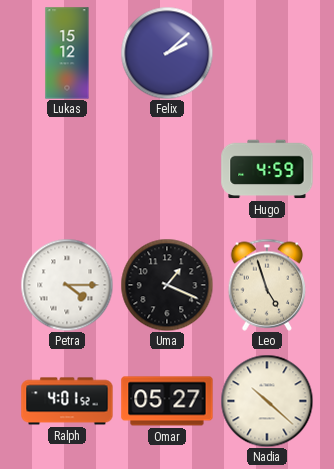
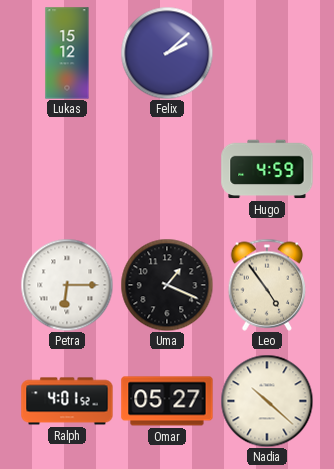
Petra: 4:15 -> 6:15 (67, 285)
Leo: 4:57 -> 4:54 (267, 285)
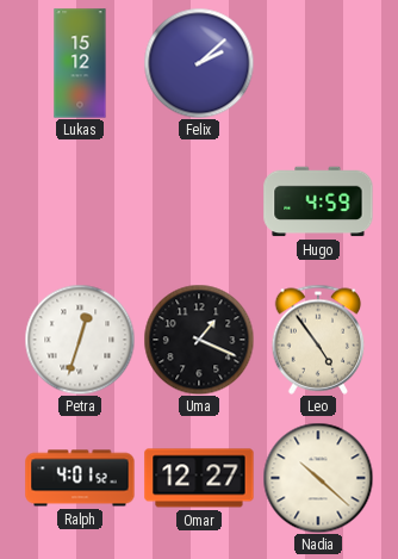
Petra: 6:15 -> 12:33 (80, 340)
Omar: 05:27 -> 12:27 (199, 478)
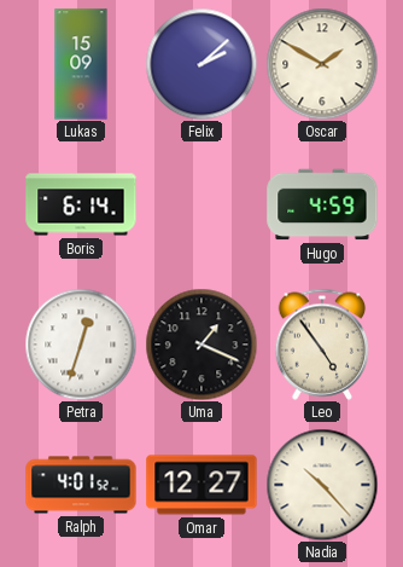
Lukas: 15:12 -> 15:09 (81, 64)
Oscar: none -> 1:50 (322, 64)
Boris: none -> 6:14 (81, 204)
Nadia: 10:22 -> 10:23 (322, 485)
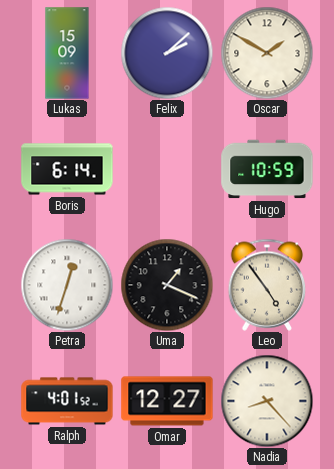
Hugo: 4:59 -> 10:59 (267, 169)
Nadia: 10:23 -> 8:23 (267, 401)
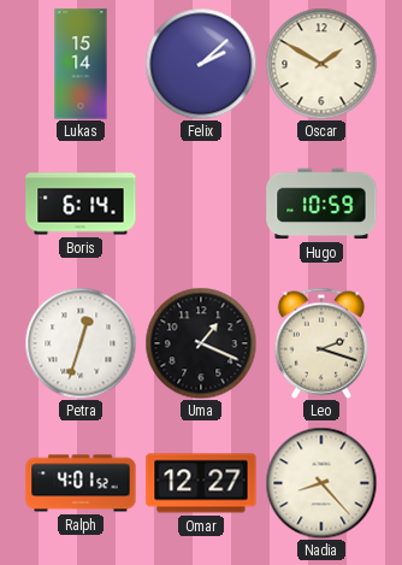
Lukas: 15:09 -> 15:14 (81, 64)
Leo: 4:54 -> 2:18 (321, 343)
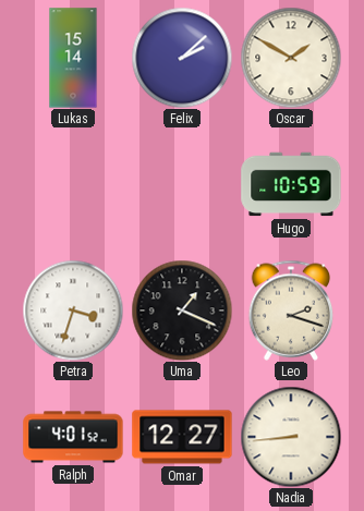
Boris: 6:14 -> none (81, 204)
Petra: 12:33 -> 3:33 (73, 311)
Nadia: 8:23 -> 8:44 (291, 437)
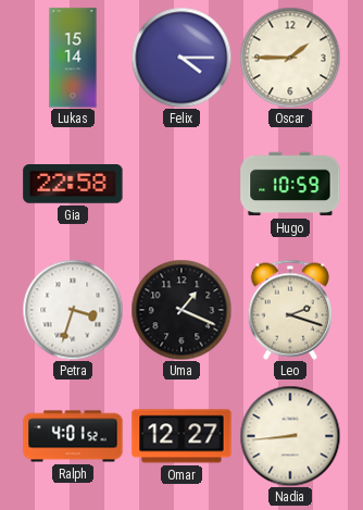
Felix: 2:08 -> 4:15 (181, 58)
Oscar: 1:50 -> 1:45 (290, 58)
Gia: none -> 22:58 (73, 185)
